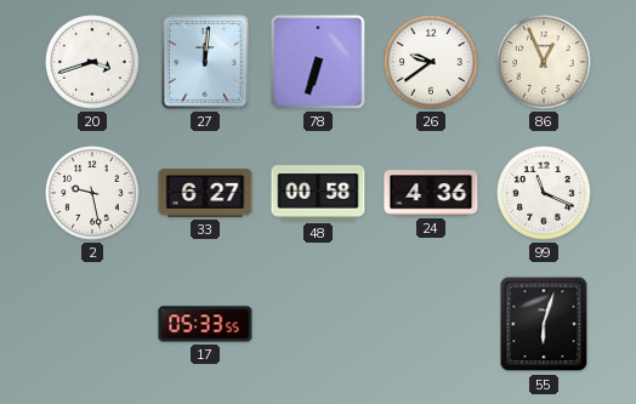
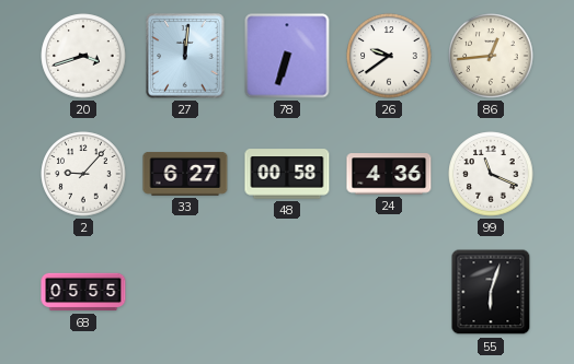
86: 12:56 -> 12:44 (491, 56)
2: 9:28 -> 9:07 (83, 174)
68: none -> 05:55 (83, 292)
17: 05:33 -> none (205, 324)
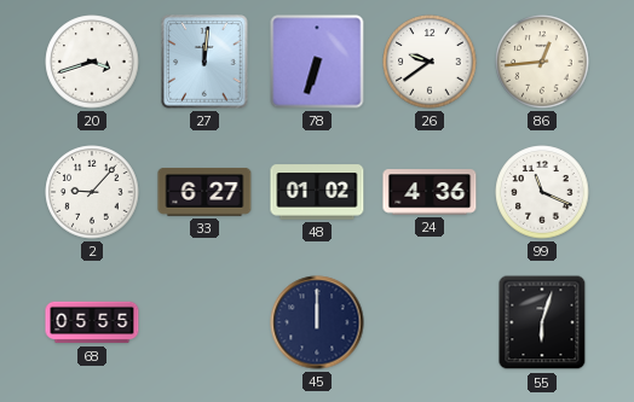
48: 00:58 -> 01:02 (317, 192)
45: none -> 12:00 (317, 322)
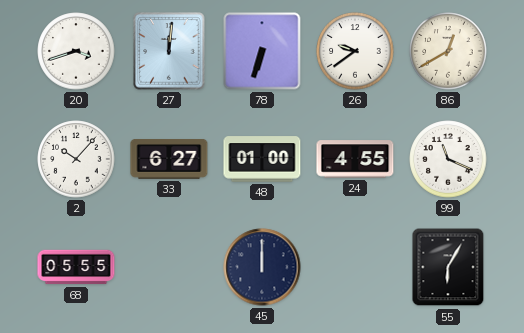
86: 12:44 -> 12:40 (448, 51)
2: 9:07 -> 10:07 (76, 159)
48: 01:02 -> 01:00 (262, 159)
24: 4:36 -> 4:55 (355, 159)
55: 6:03 -> 6:05 (448, 267)
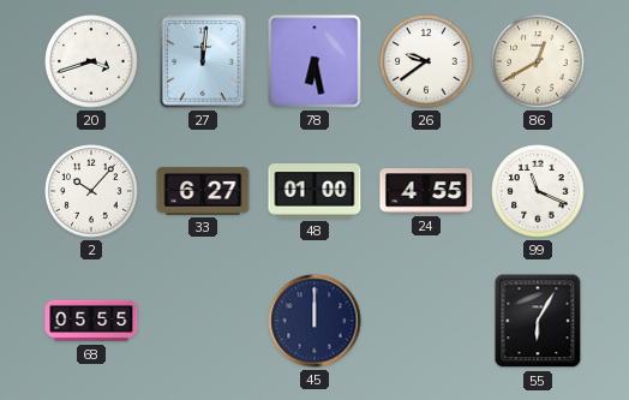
78: 6:33 -> 6:28 (314, 61)
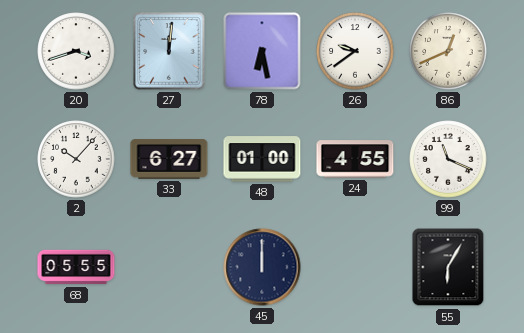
86: 12:40 -> 12:41 (448, 51)
